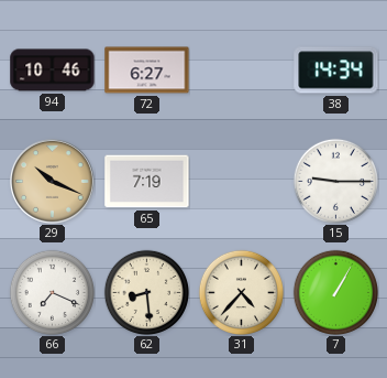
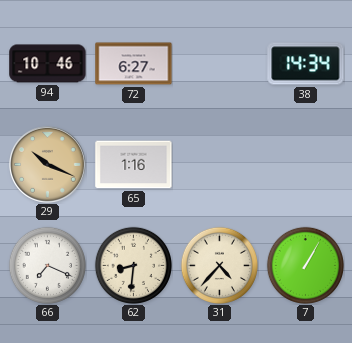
65: 7:19 -> 1:16 (134, 165)
15: 9:15 -> none (335, 181)
62: 8:29 -> 8:31 (133, 265)
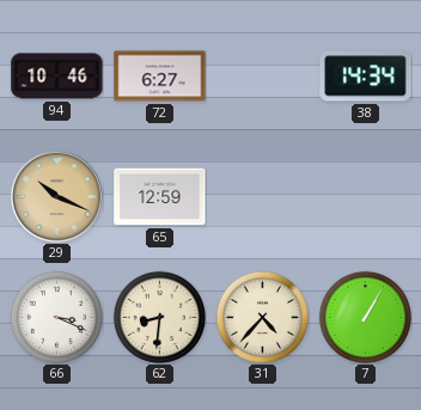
65: 1:16 -> 12:59 (160, 197)
66: 7:19 -> 3:19 (56, 317)
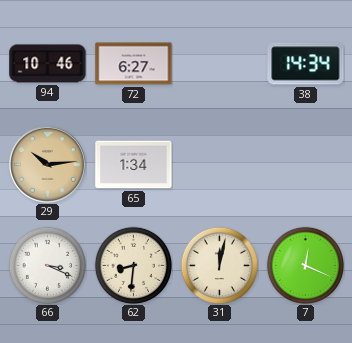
29: 10:19 -> 10:14 (48, 165)
65: 12:59 -> 1:34 (134, 165)
31: 4:37 -> 12:02 (219, 265)
7: 1:05 -> 12:19 (305, 265)
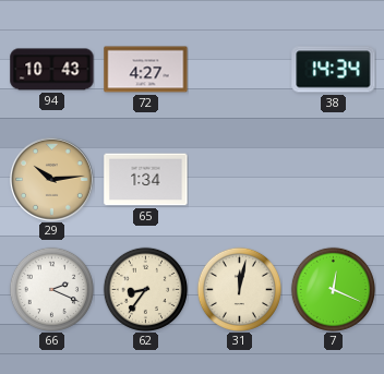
94: 10:46 -> 10:43 (52, 70)
72: 6:27 -> 4:27 (146, 70)
66: 3:19 -> 2:19 (51, 289)
62: 8:31 -> 8:36 (145, 289)
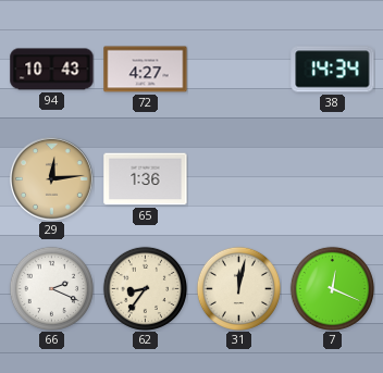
29: 10:14 -> 12:14 (52, 179)
65: 1:34 -> 1:36 (146, 179)
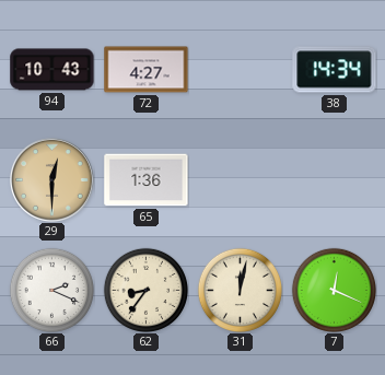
29: 12:14 -> 12:30 (52, 180)
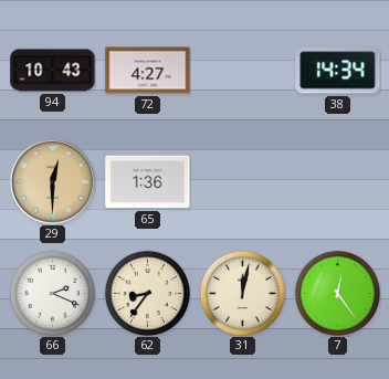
7: 12:19 -> 12:24 (337, 293)
